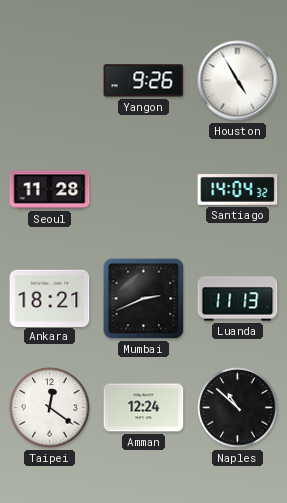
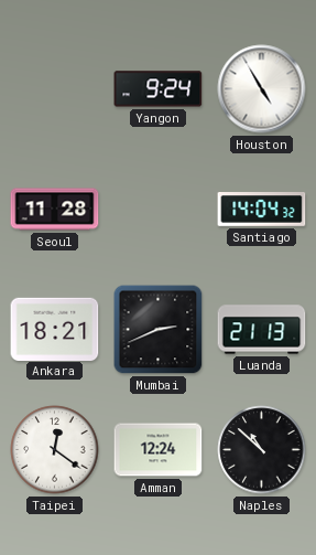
Yangon: 9:26 -> 9:24 (159, 89)
Luanda: 11:13 -> 21:13 (262, 330)
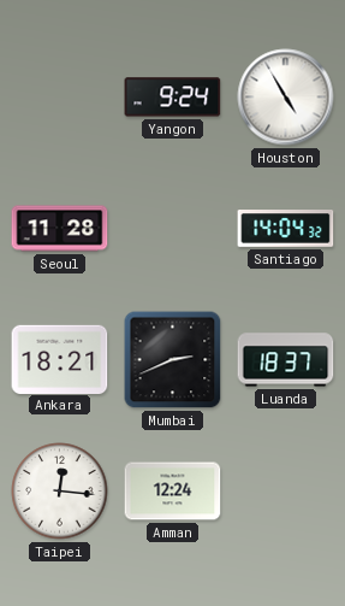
Luanda: 21:13 -> 18:37 (286, 360)
Taipei: 12:21 -> 12:16 (60, 492)
Naples: 10:52 -> none (262, 450)
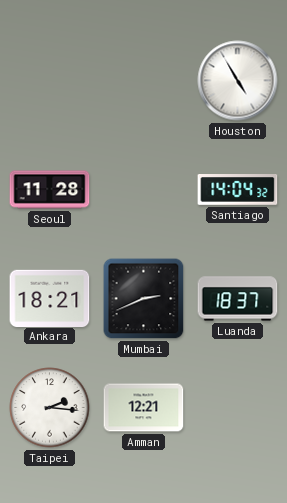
Yangon: 9:24 -> none (173, 98)
Taipei: 12:16 -> 2:16 (50, 408)
Amman: 12:24 -> 12:21 (144, 408)
